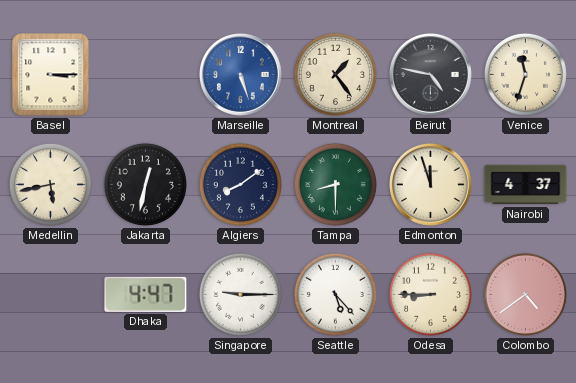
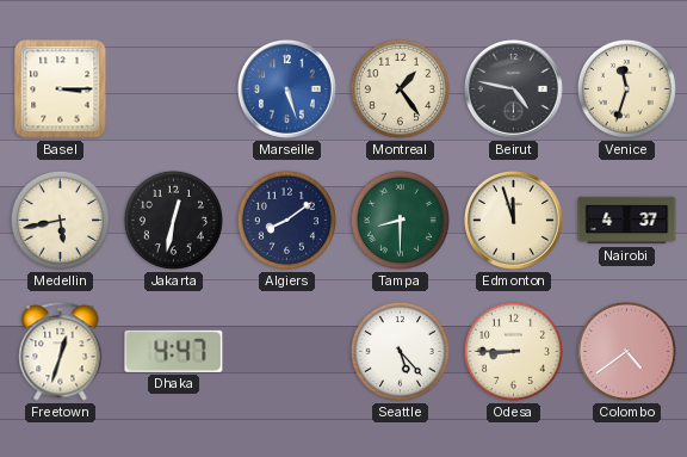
Freetown: none -> 12:33 (61, 352)
Singapore: 9:15 -> none (240, 294)
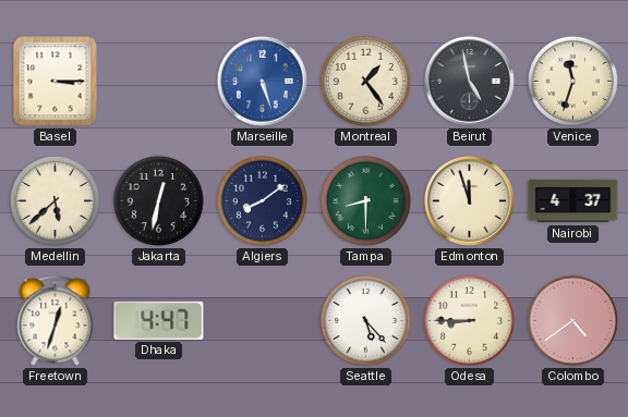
Beirut: 4:47 -> 4:58 (469, 81)
Medellin: 5:43 -> 5:38 (55, 200)
